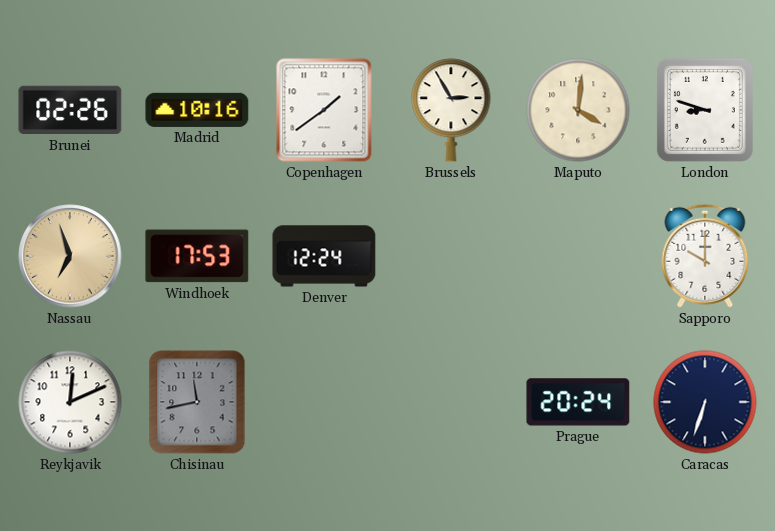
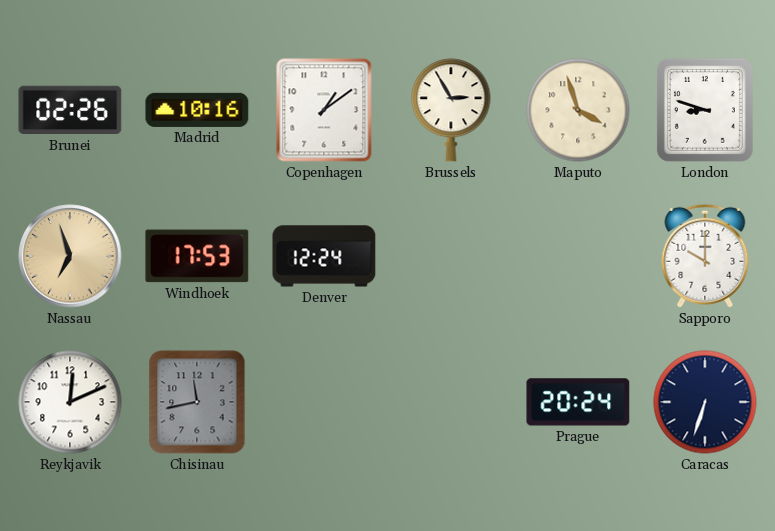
Copenhagen: 1:39 -> 1:09 (324, 110)
Maputo: 4:01 -> 3:57 (578, 110)
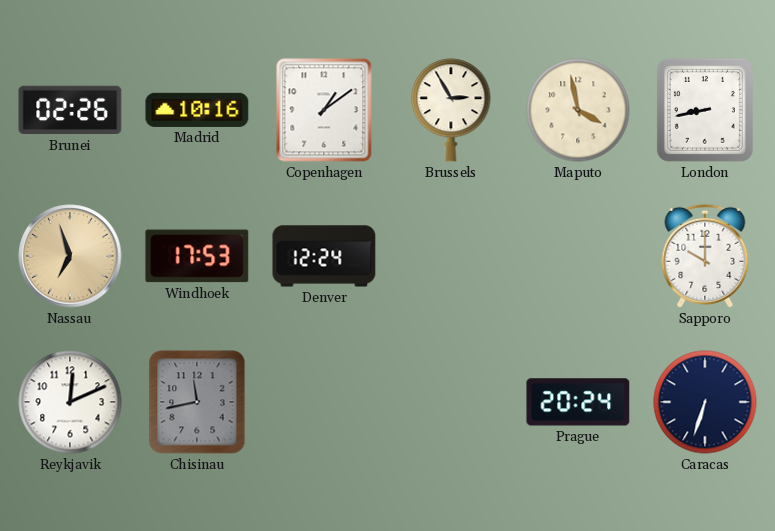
Maputo: 3:57 -> 3:58 (578, 110)
London: 8:48 -> 8:43 (705, 110)
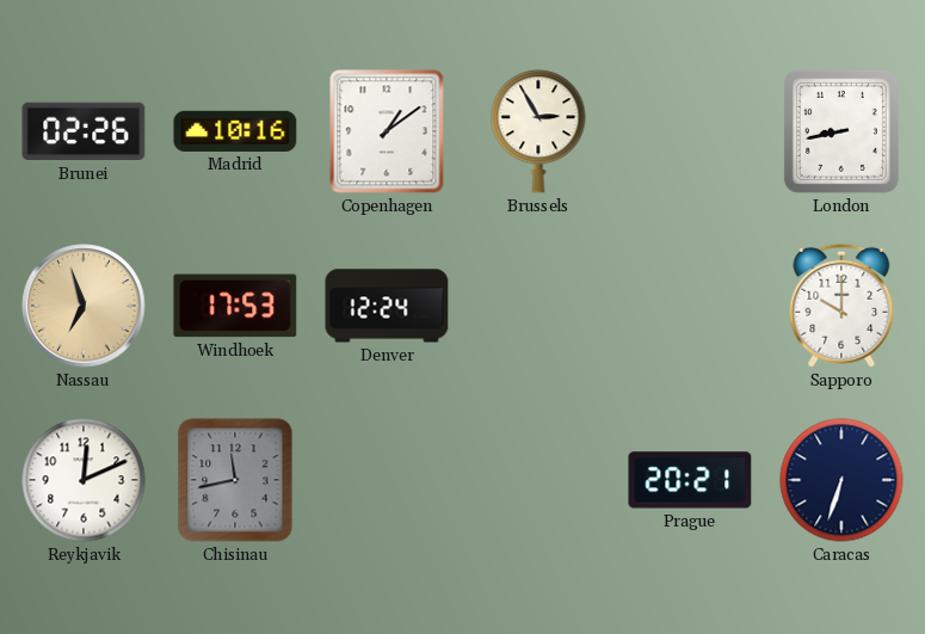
Maputo: 3:58 -> none (578, 110)
Prague: 20:24 -> 20:21 (690, 480)
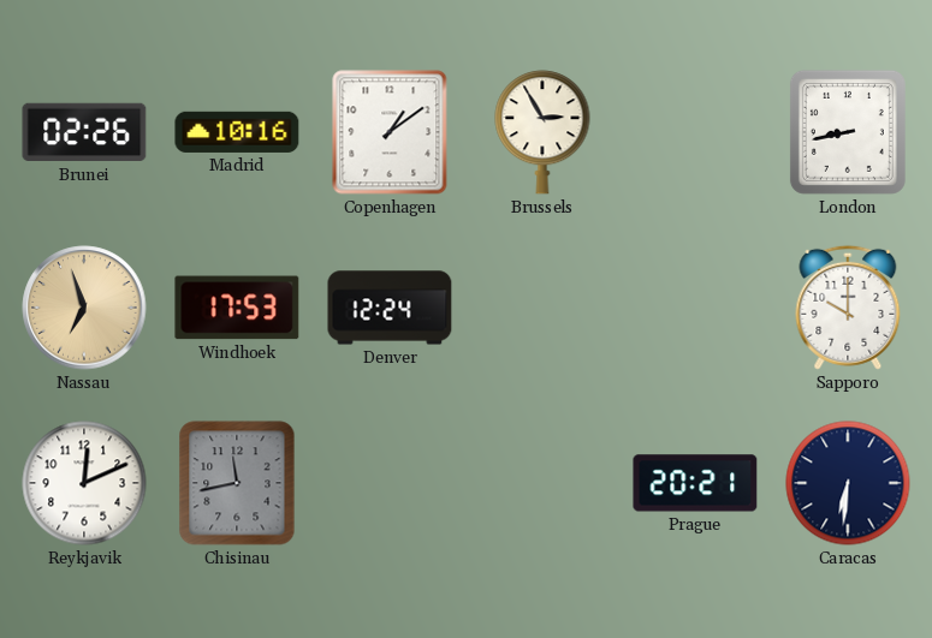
Caracas: 6:33 -> 6:31 (848, 483)
